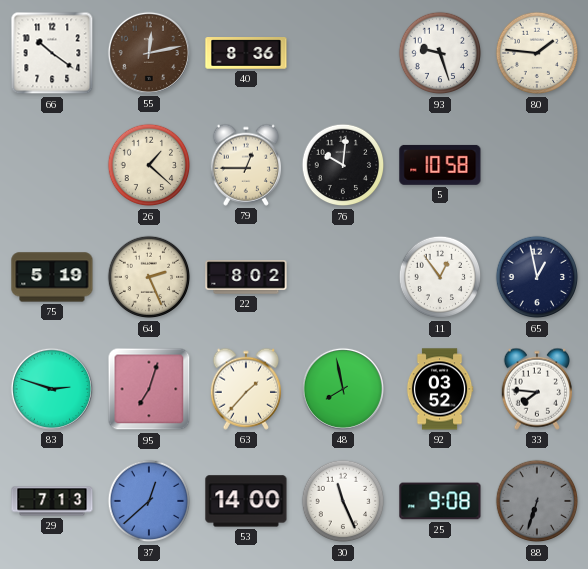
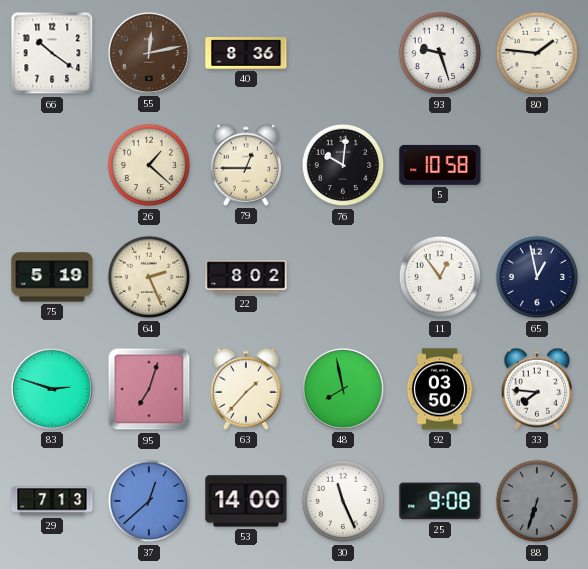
92: 03:52 -> 03:50 (440, 389)
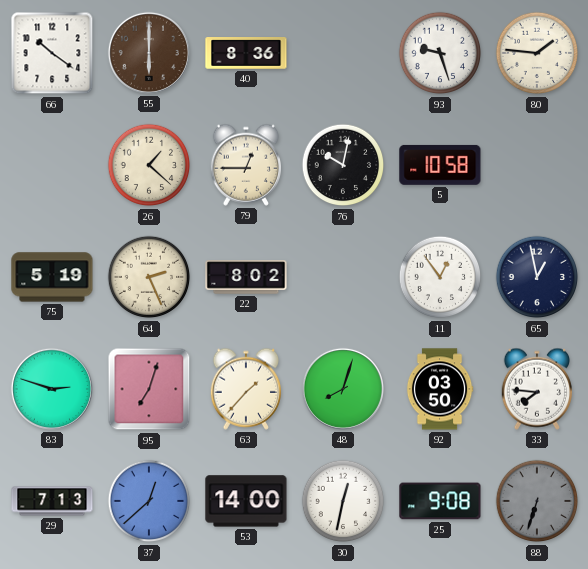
55: 12:13 -> 6:00 (149, 53)
76: 10:01 -> 10:02 (343, 165)
48: 7:58 -> 8:03 (343, 389)
30: 11:26 -> 12:32 (343, 501)
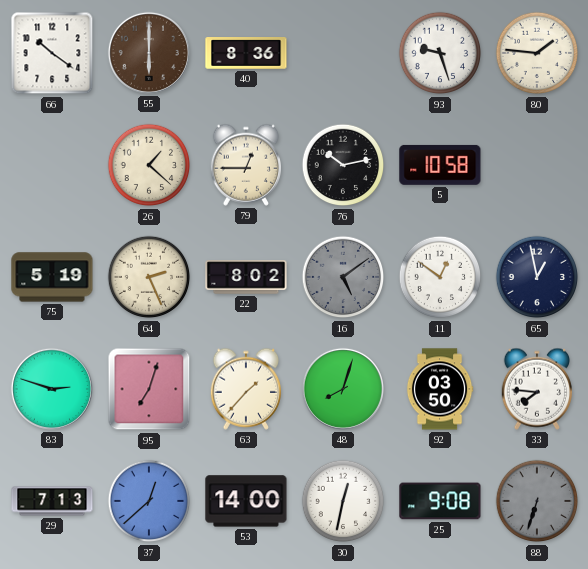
76: 10:02 -> 10:13 (343, 165)
16: none -> 5:09 (343, 277)
11: 12:54 -> 12:51 (440, 277)
